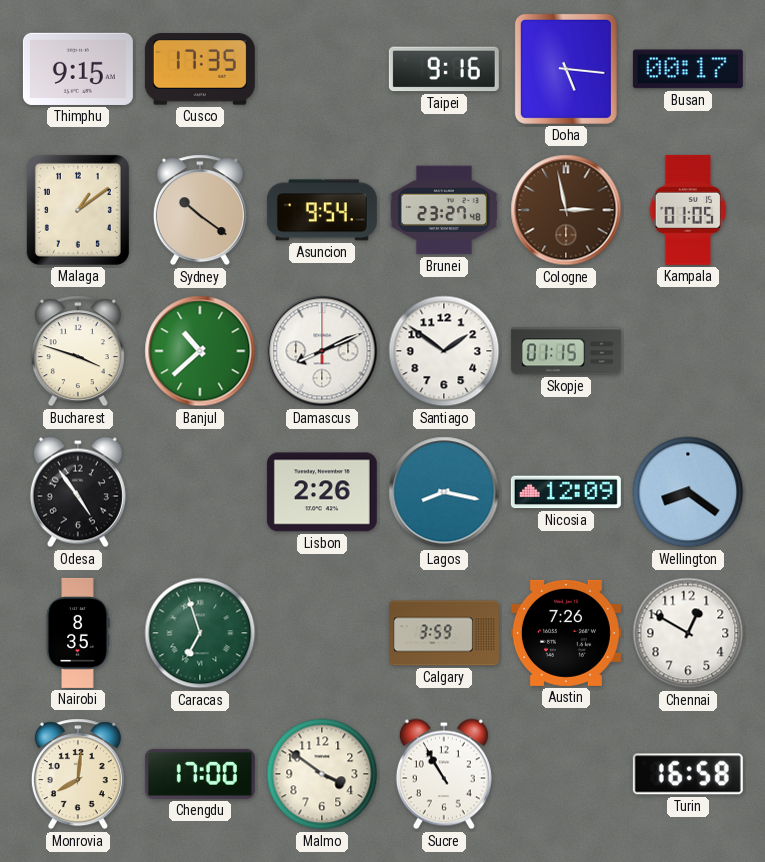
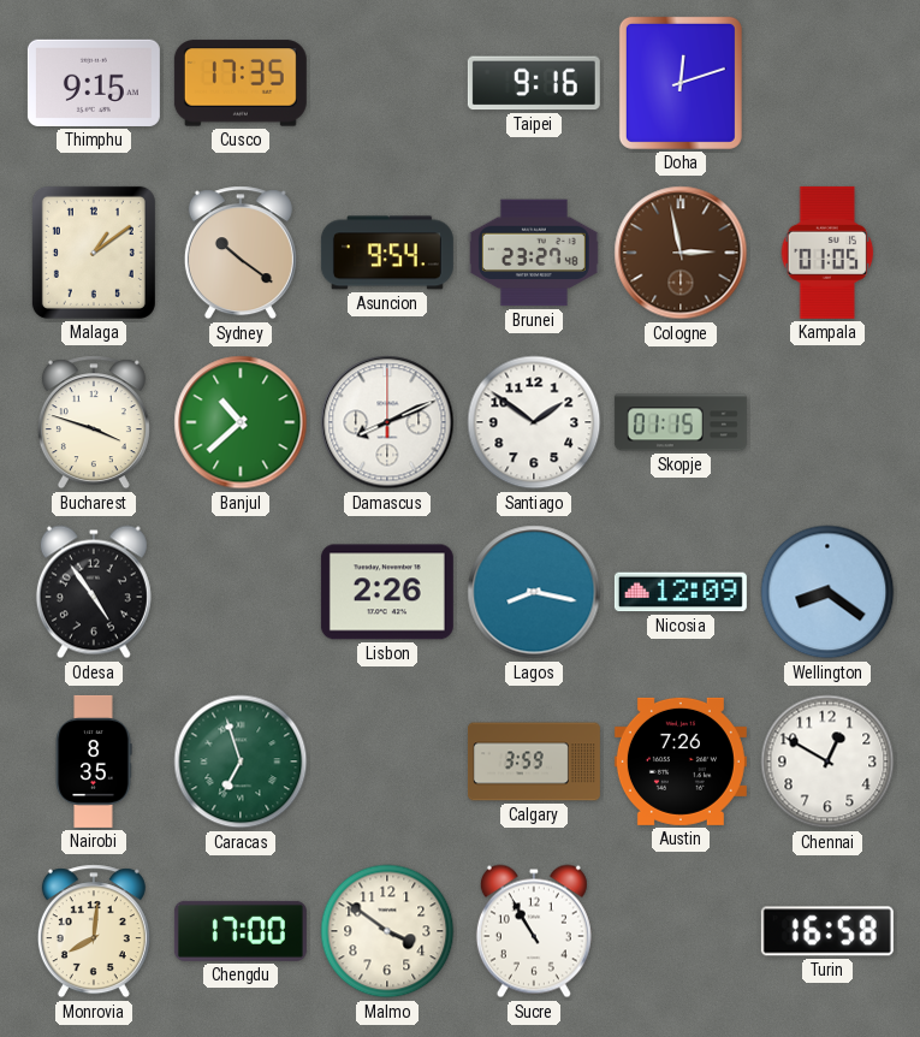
Doha: 5:16 -> 12:12 (681, 83)
Busan: 00:17 -> none (688, 69)
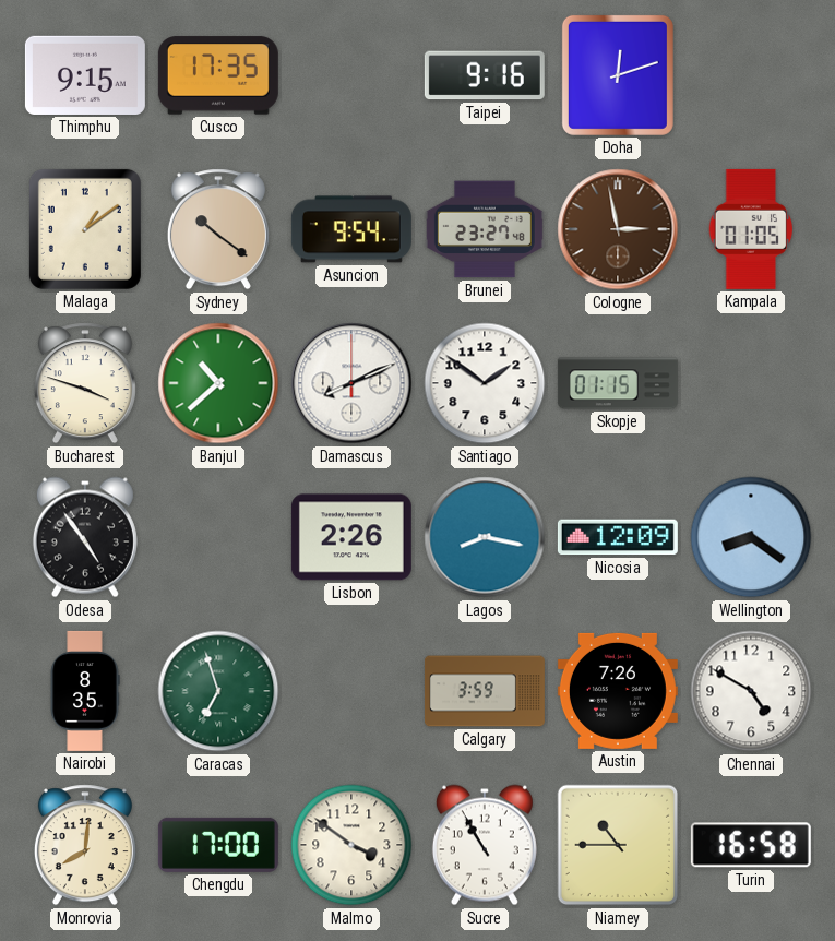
Chennai: 12:50 -> 4:50 (751, 691)
Niamey: none -> 10:45 (618, 845)
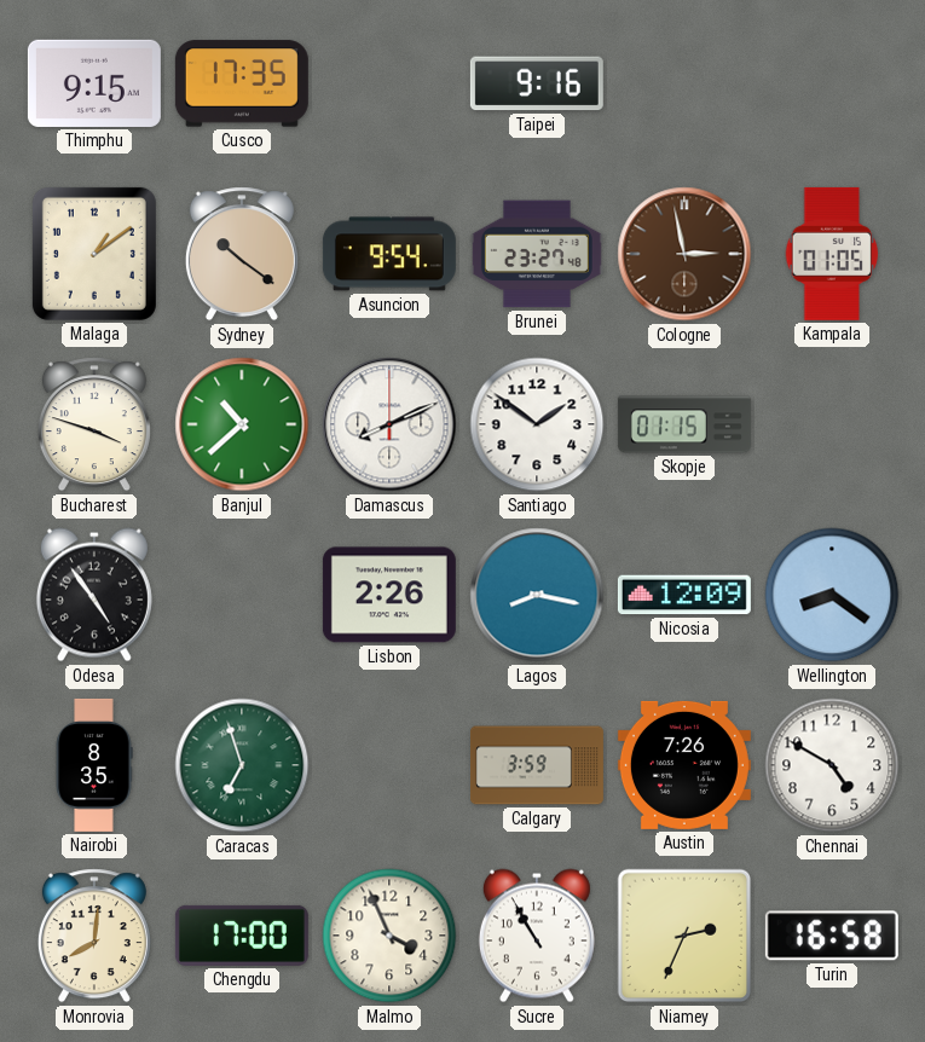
Doha: 12:12 -> none (618, 75)
Malmo: 3:51 -> 3:56 (389, 936)
Niamey: 10:45 -> 2:34 (684, 936)
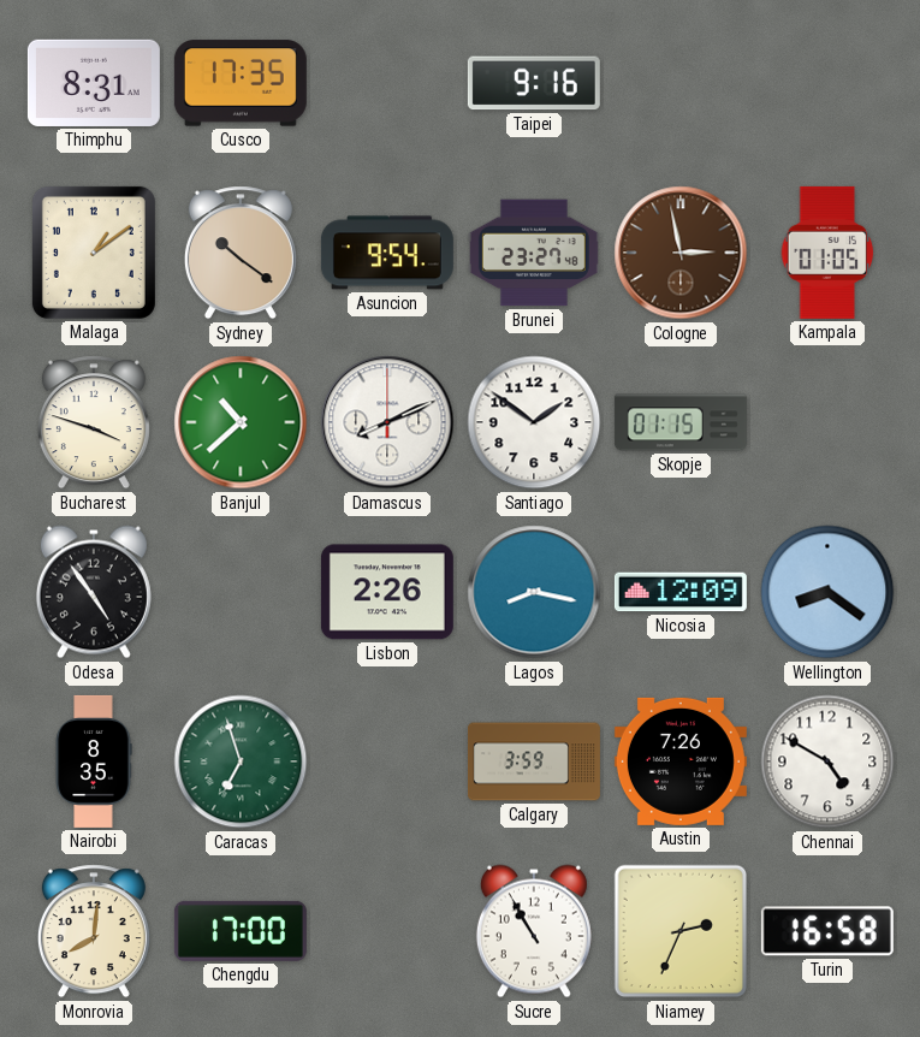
Thimphu: 9:15 -> 8:31 (94, 83)
Malmo: 3:56 -> none (389, 936)
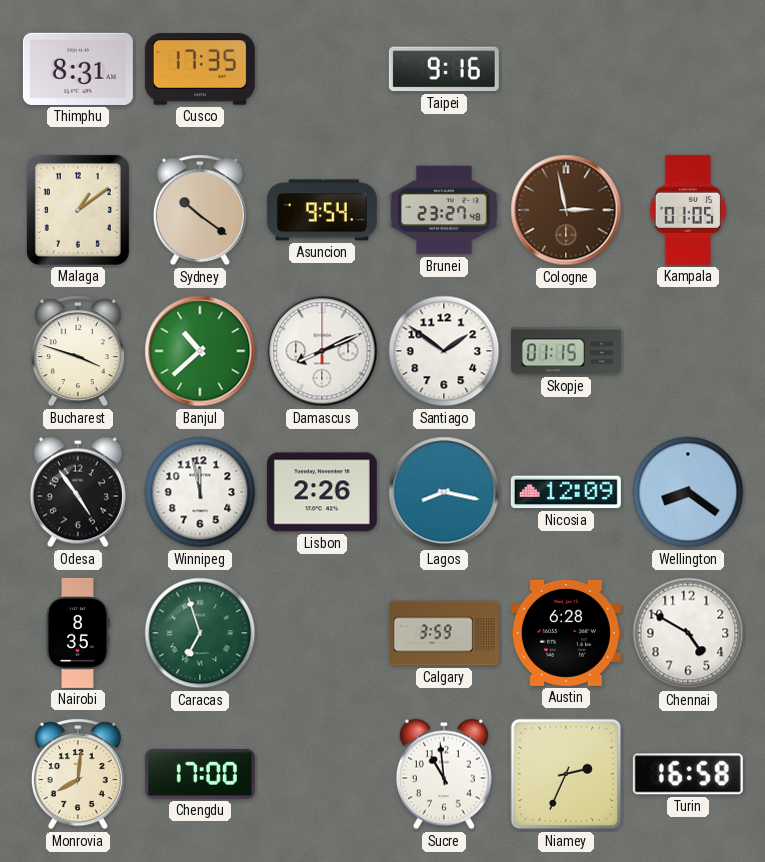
Winnipeg: none -> 11:58 (200, 492)
Austin: 7:26 -> 6:28 (566, 633)
Sucre: 10:55 -> 10:59 (444, 774)
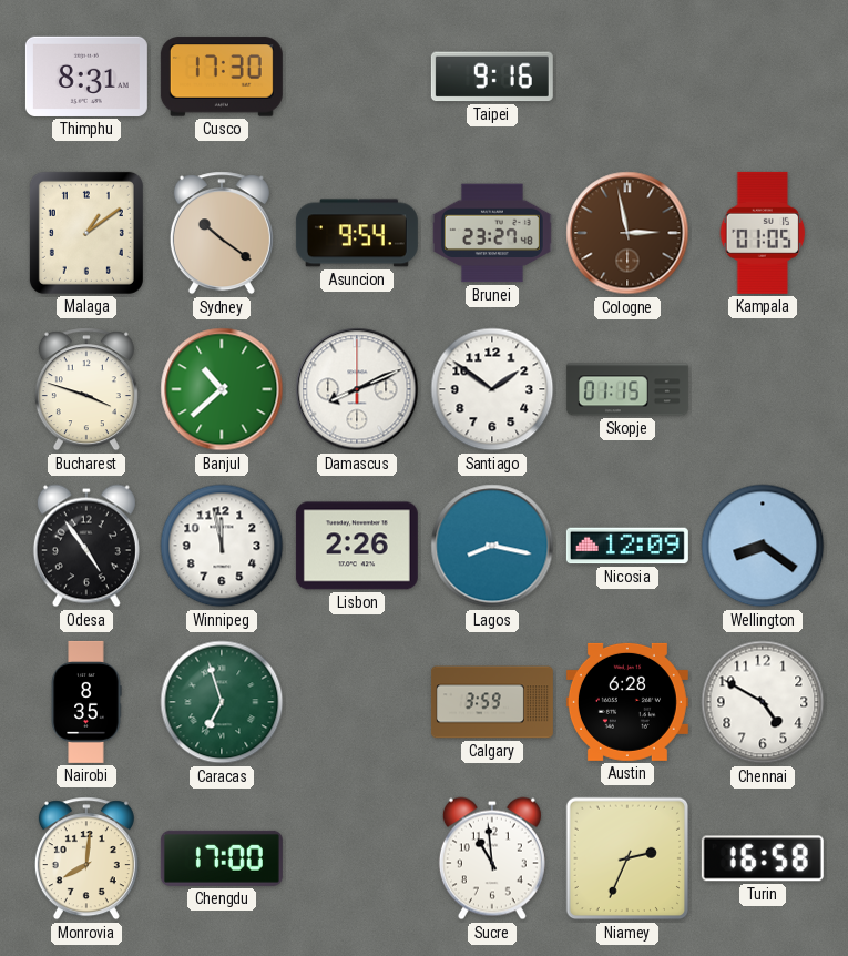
Cusco: 17:35 -> 17:30 (222, 77)
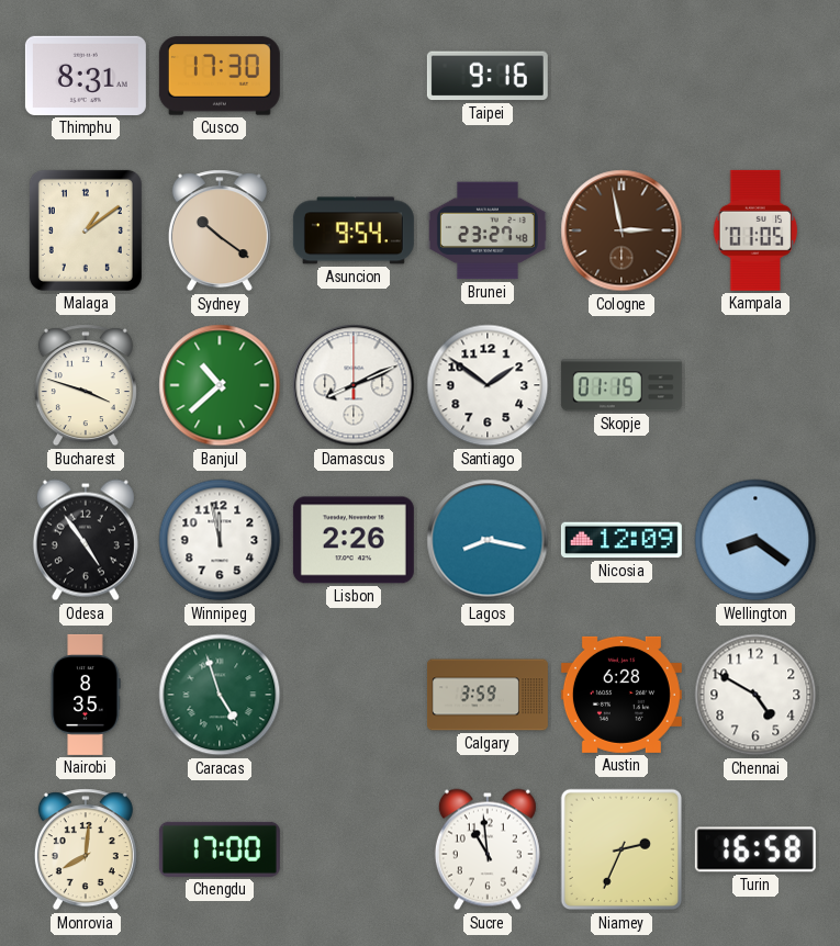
Caracas: 6:57 -> 4:57 (220, 695)
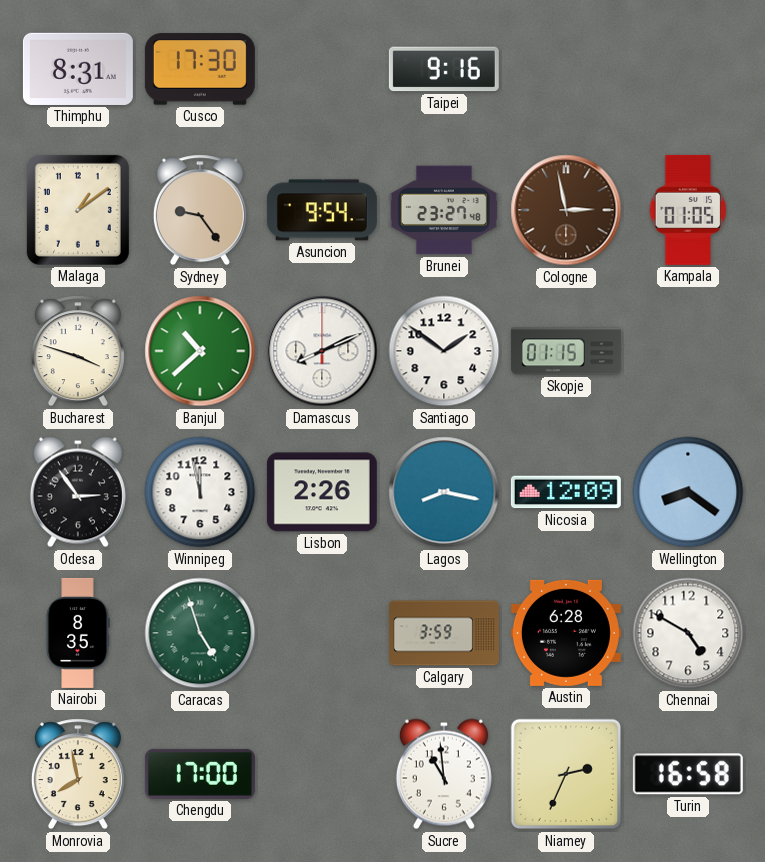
Sydney: 10:21 -> 9:24 (200, 210)
Odesa: 4:54 -> 2:54 (78, 492)
Monrovia: 8:01 -> 7:58 (78, 774)
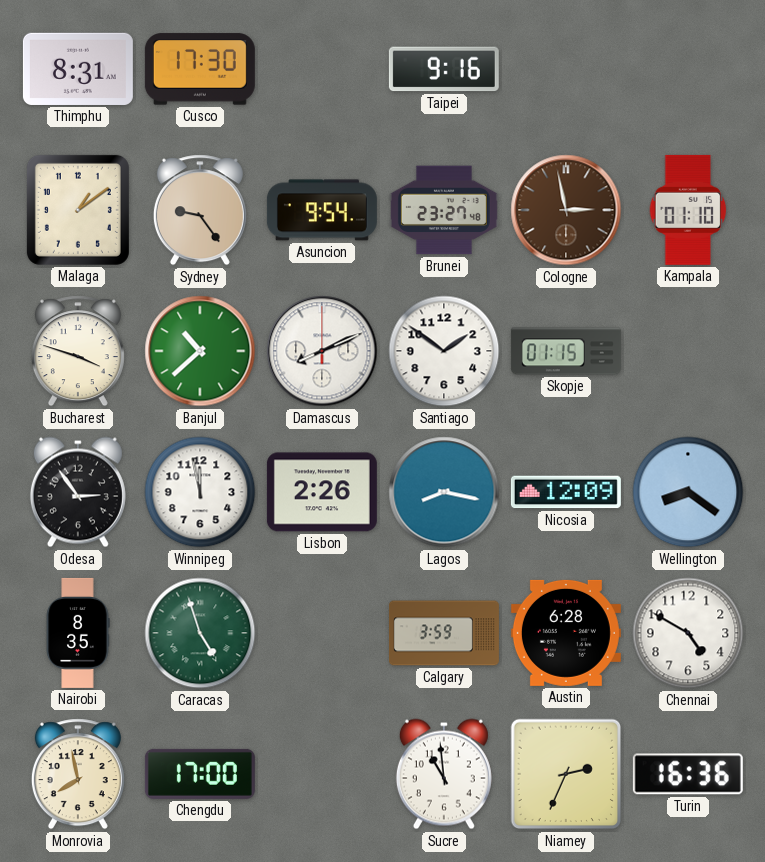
Kampala: 01:05 -> 01:10 (688, 210)
Turin: 16:58 -> 16:36 (688, 774)
